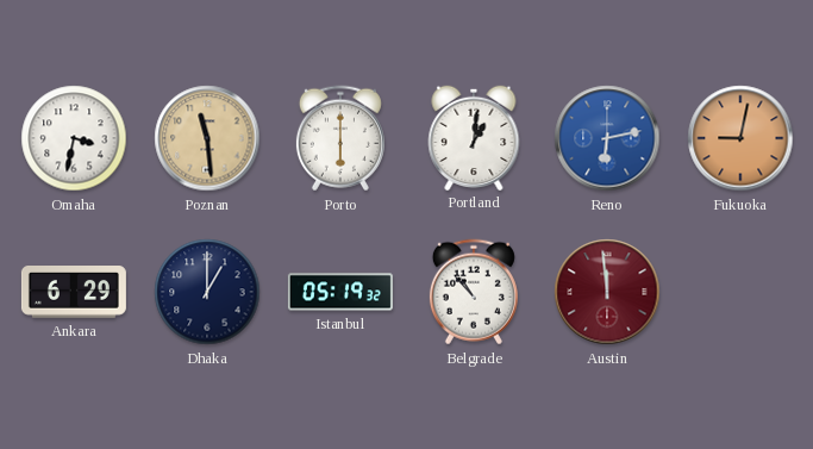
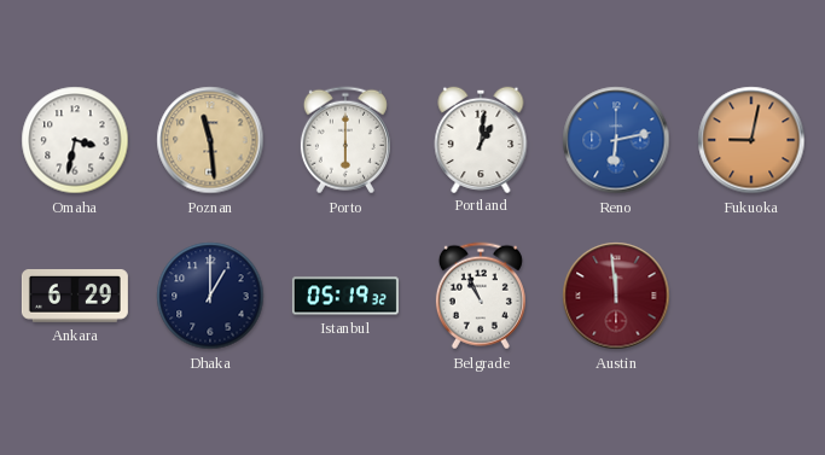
Belgrade: 10:53 -> 10:56 (481, 296)
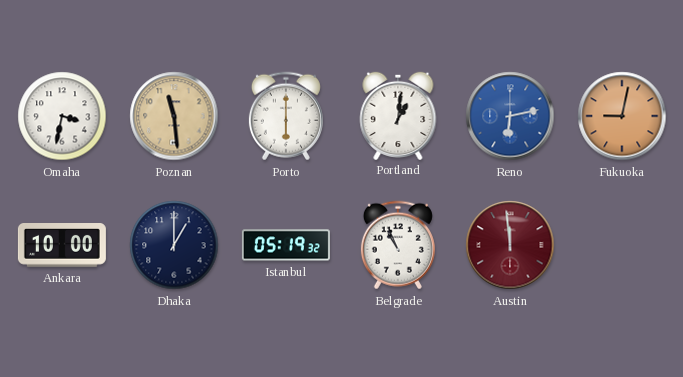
Ankara: 6:29 -> 10:00 (62, 246)
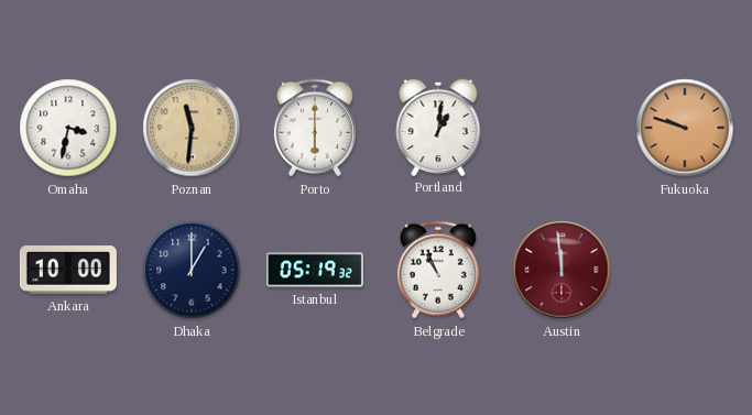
Poznan: 11:29 -> 11:31 (192, 128)
Reno: 6:13 -> none (510, 116)
Fukuoka: 9:02 -> 9:48 (685, 128)
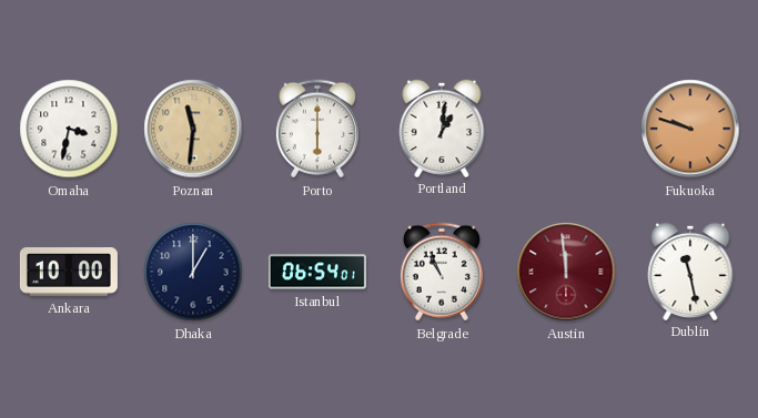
Istanbul: 05:19 -> 06:54 (317, 272)
Dublin: none -> 11:28 (690, 271)
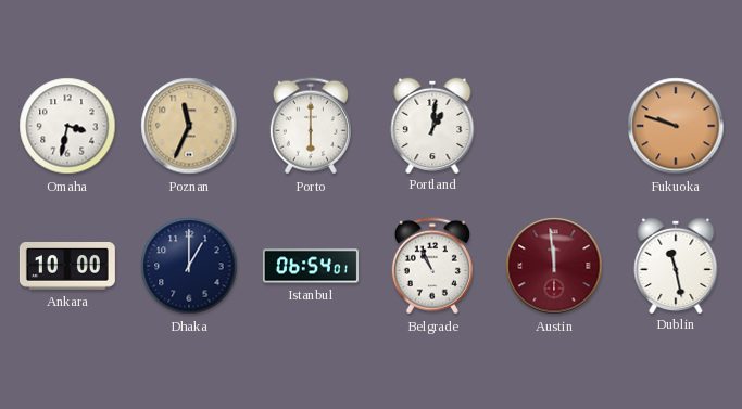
Poznan: 11:31 -> 11:34 (189, 126)
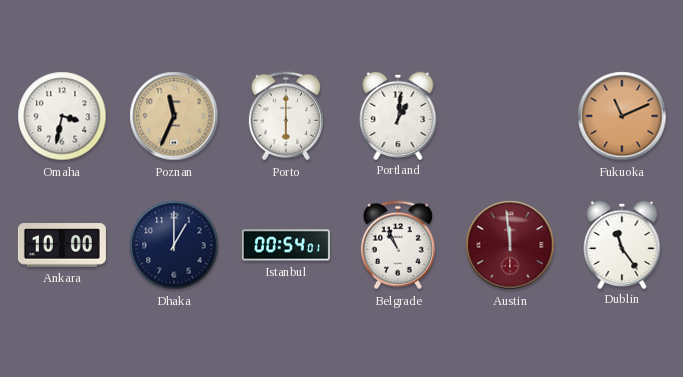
Fukuoka: 9:48 -> 11:11 (622, 116)
Istanbul: 06:54 -> 00:54 (286, 245)
Dublin: 11:28 -> 11:24 (622, 244)
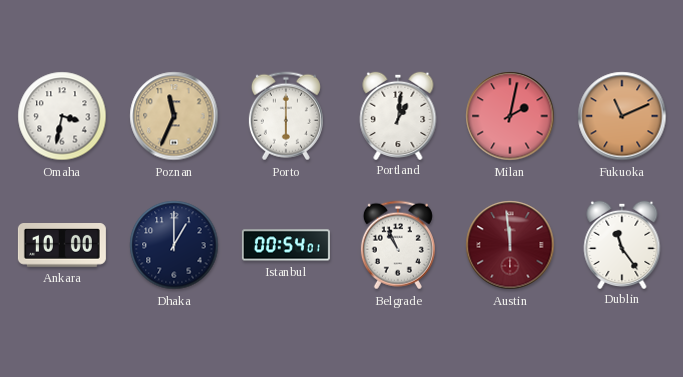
Milan: none -> 2:02 (510, 116)
